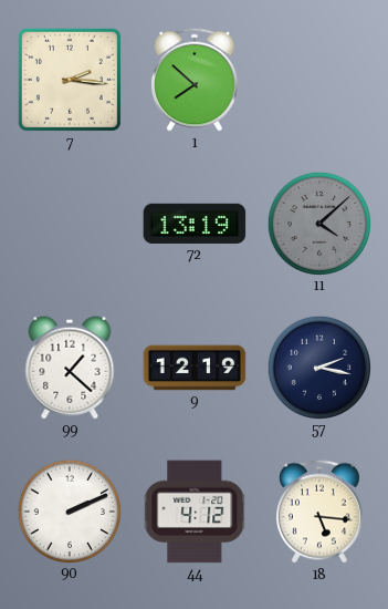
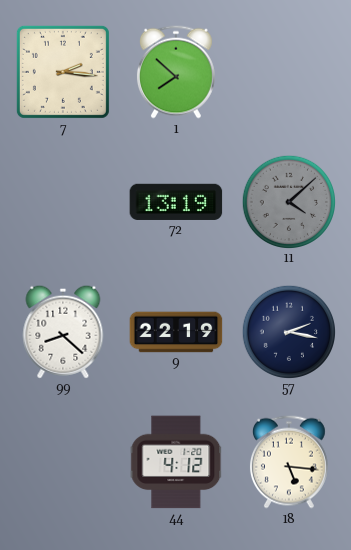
99: 1:22 -> 8:22 (63, 332)
9: 12:19 -> 22:19 (176, 332)
90: 2:11 -> none (69, 510)
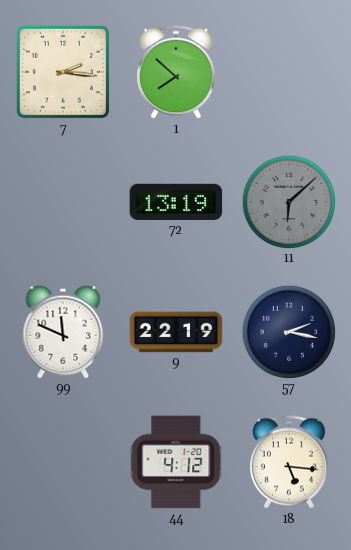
11: 4:08 -> 6:08 (288, 201)
99: 8:22 -> 11:49 (63, 332)
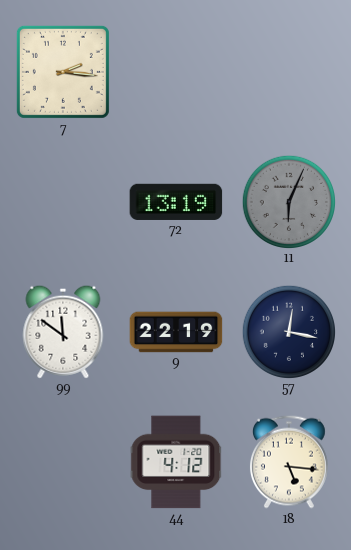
1: 7:52 -> none (176, 72)
11: 6:08 -> 6:04 (288, 201)
99: 11:49 -> 11:51 (63, 332)
57: 2:17 -> 12:17 (288, 331)
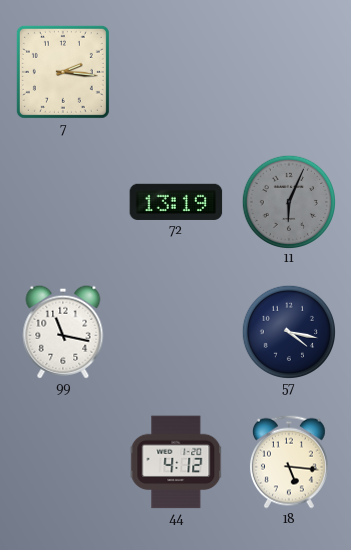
99: 11:51 -> 11:17 (63, 332)
9: 22:19 -> none (176, 332)
57: 12:17 -> 4:17 (288, 331)
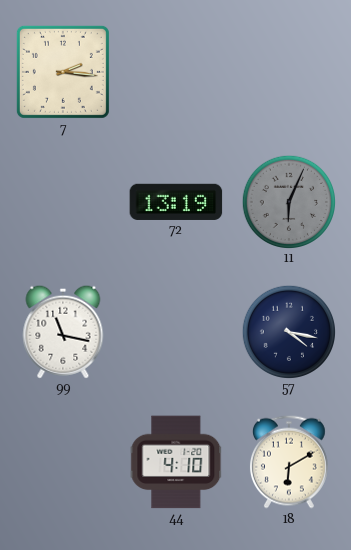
44: 4:12 -> 4:10 (176, 462)
18: 5:16 -> 6:10 (289, 462)
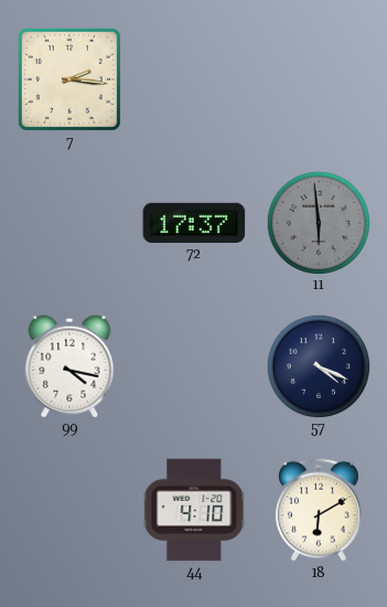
72: 13:19 -> 17:37 (194, 223)
11: 6:04 -> 5:59 (318, 222)
99: 11:17 -> 4:17 (69, 366)
57: 4:17 -> 4:19 (318, 365)
